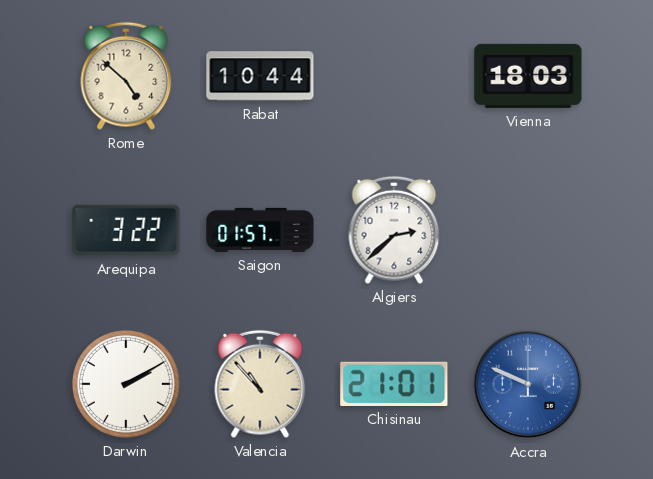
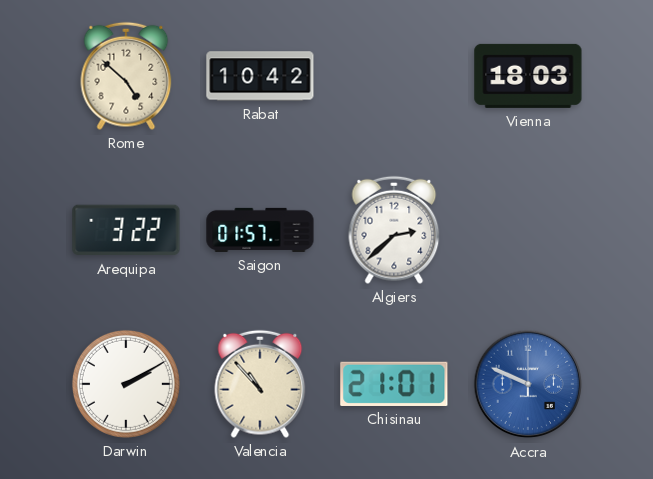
Rabat: 10:44 -> 10:42 (260, 76)
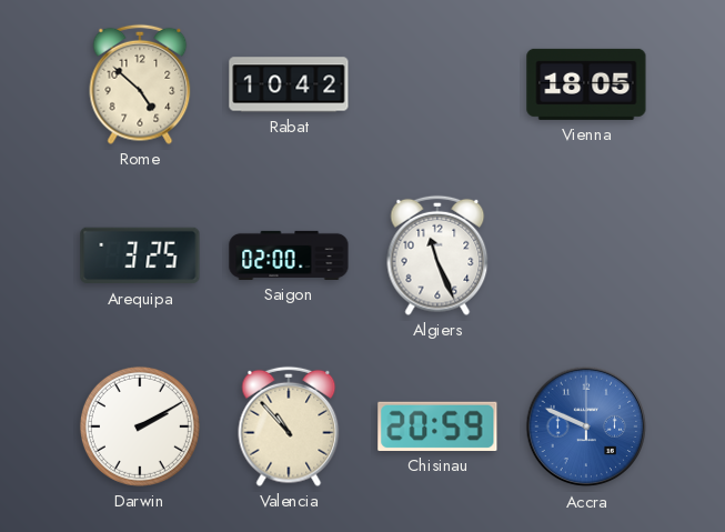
Vienna: 18:03 -> 18:05 (586, 84)
Arequipa: 3:22 -> 3:25 (140, 255)
Saigon: 01:57 -> 02:00 (289, 255)
Algiers: 2:38 -> 11:26 (437, 255)
Chisinau: 21:01 -> 20:59 (437, 426)
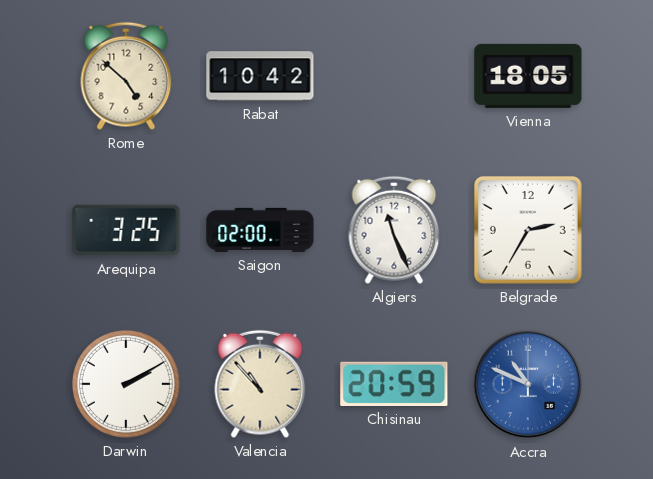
Belgrade: none -> 2:35 (528, 230)
Accra: 9:49 -> 10:49 (528, 384)
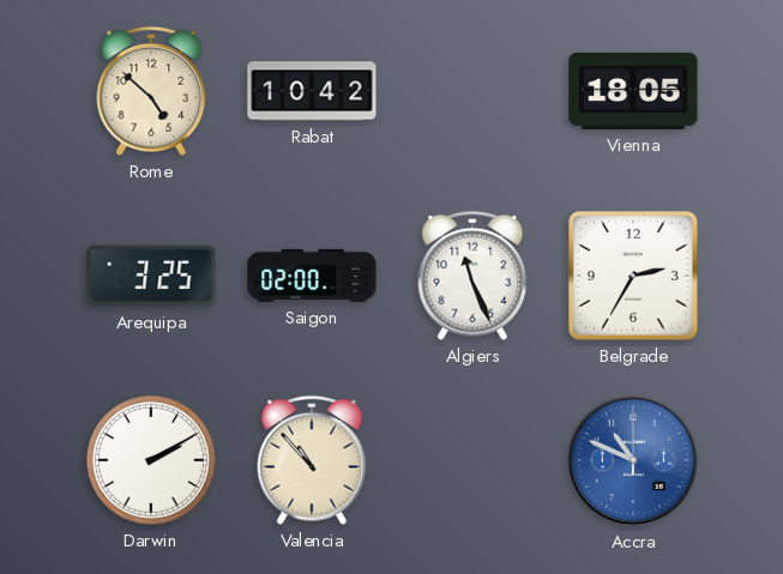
Chisinau: 20:59 -> none (394, 384)
